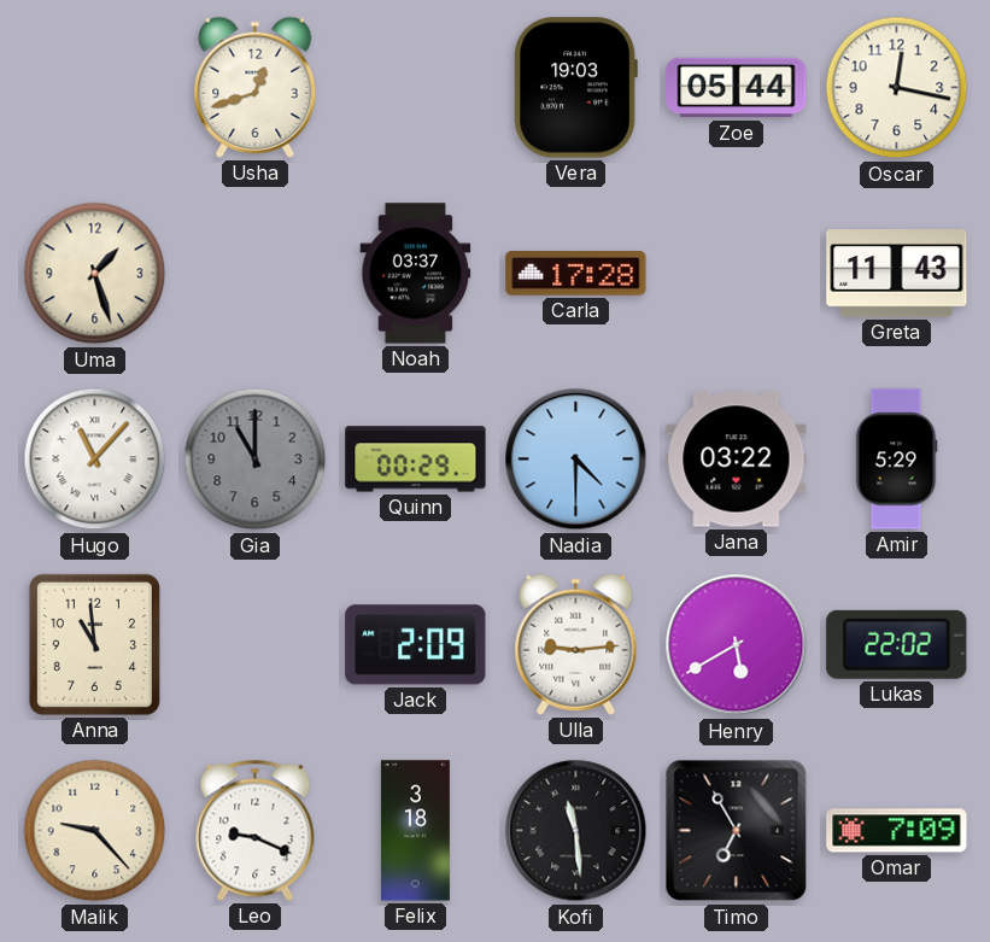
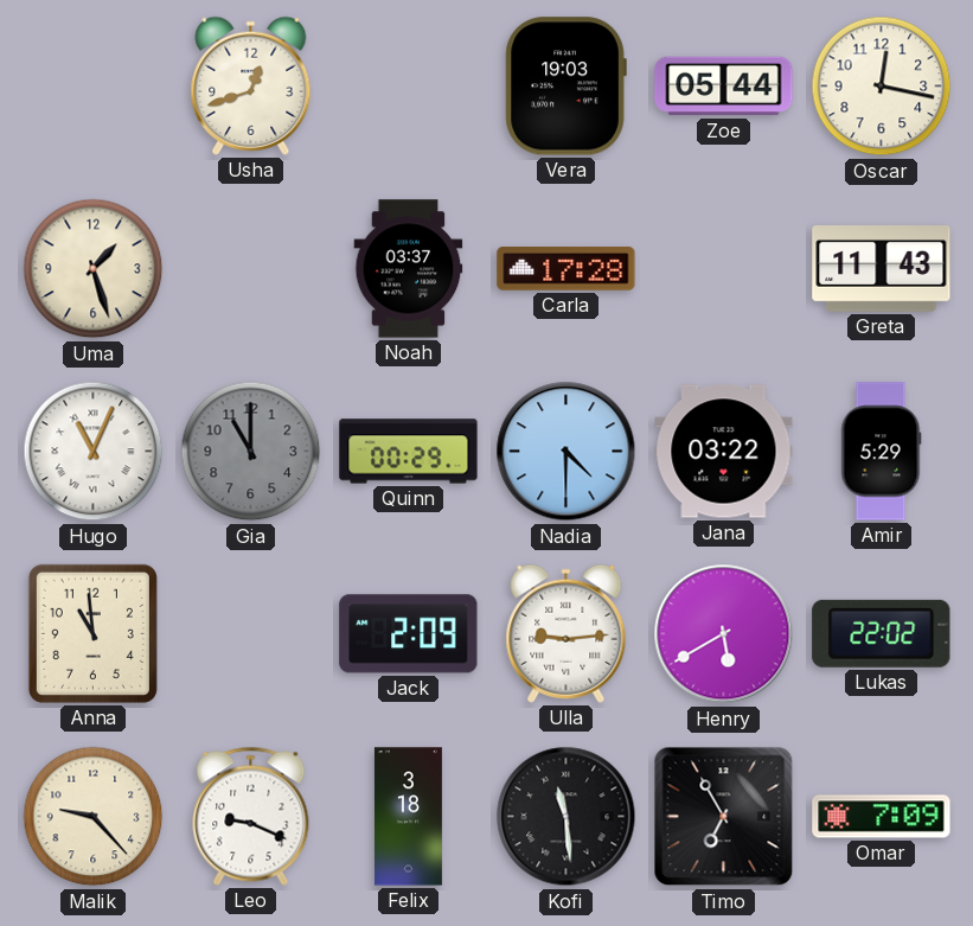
Hugo: 11:07 -> 11:04 (94, 452)
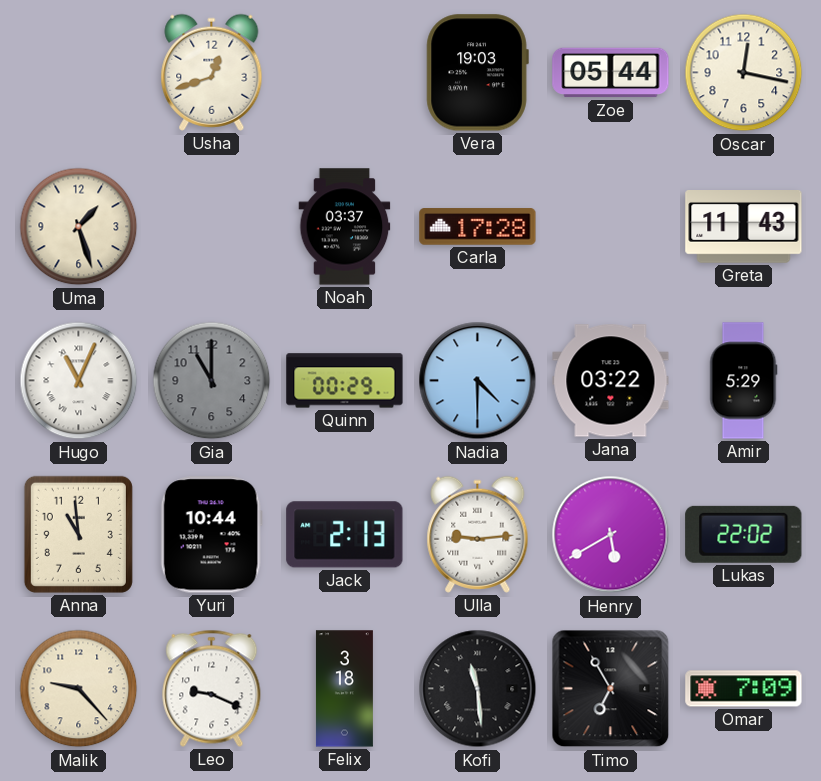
Yuri: none -> 10:44 (211, 535)
Jack: 2:09 -> 2:13 (345, 535)
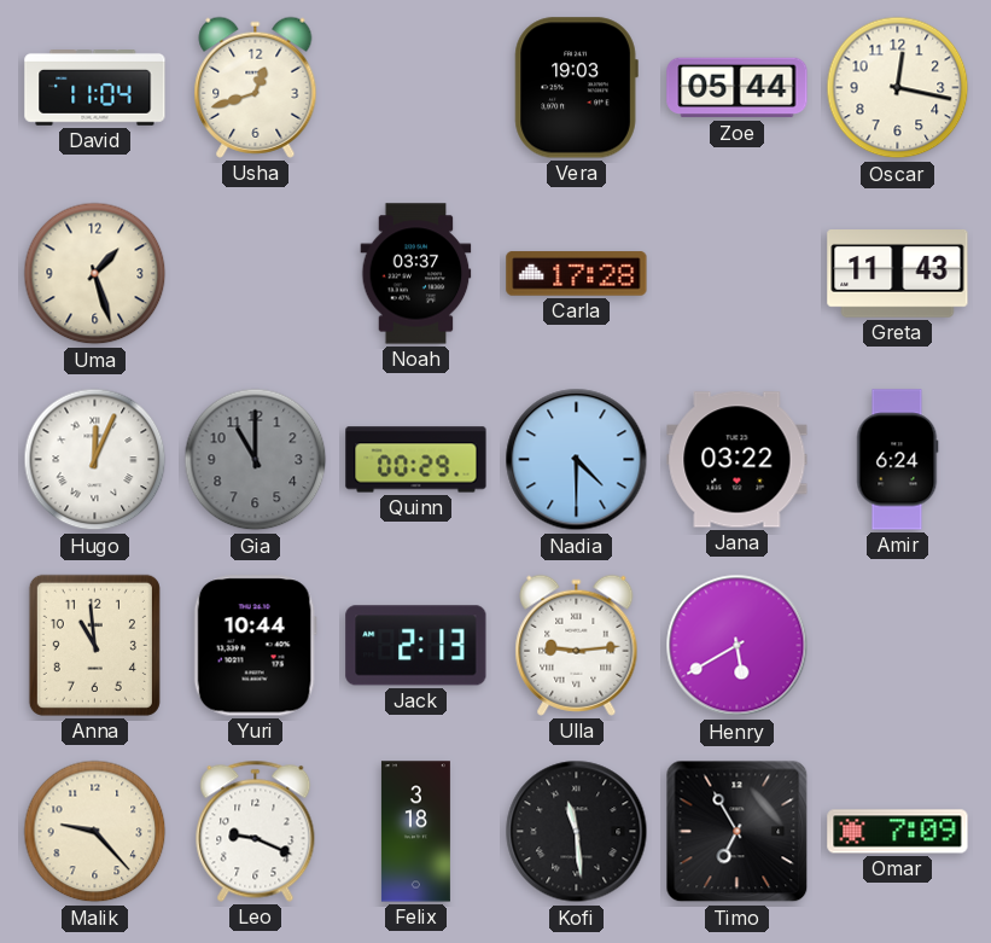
David: none -> 11:04 (95, 88)
Hugo: 11:04 -> 12:04 (95, 460)
Amir: 5:29 -> 6:24 (898, 460)
Lukas: 22:02 -> none (744, 534)
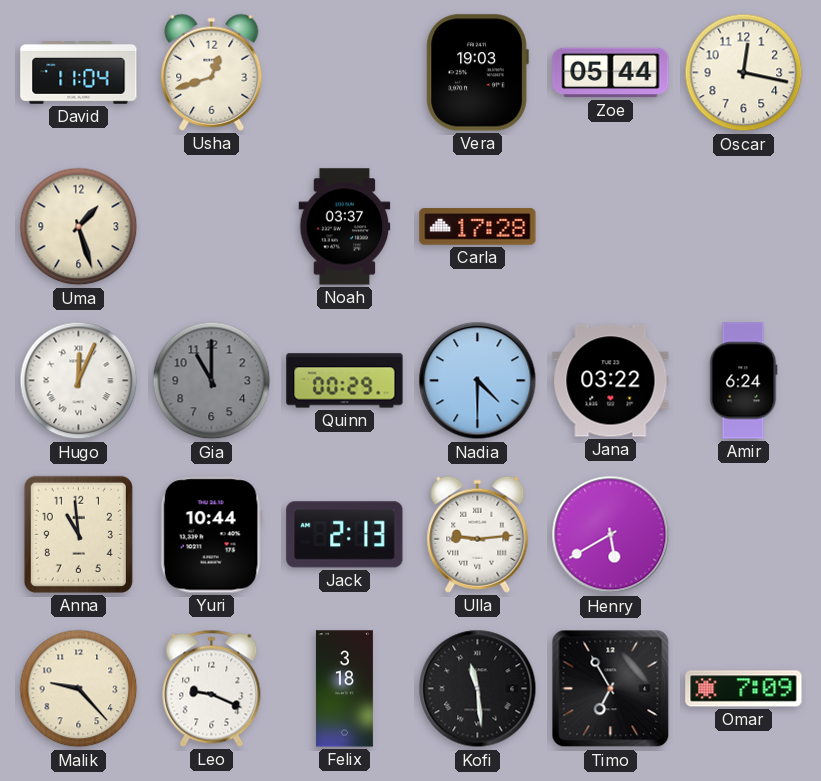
Greta: 11:43 -> none (898, 274)
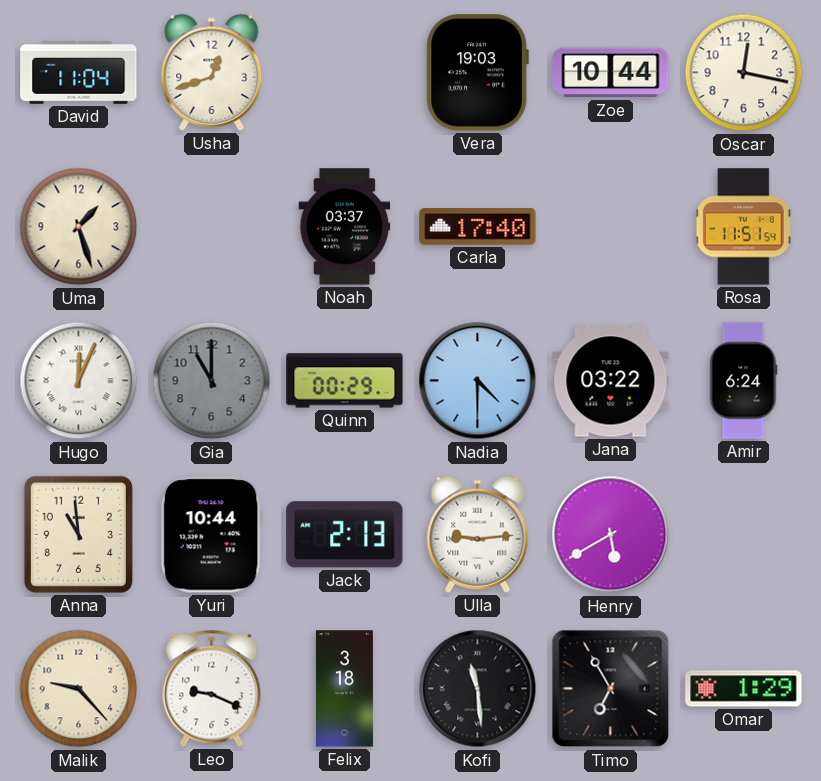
Zoe: 05:44 -> 10:44 (611, 73)
Carla: 17:28 -> 17:40 (478, 227)
Rosa: none -> 11:51 (744, 227)
Omar: 7:09 -> 1:29 (744, 689)
